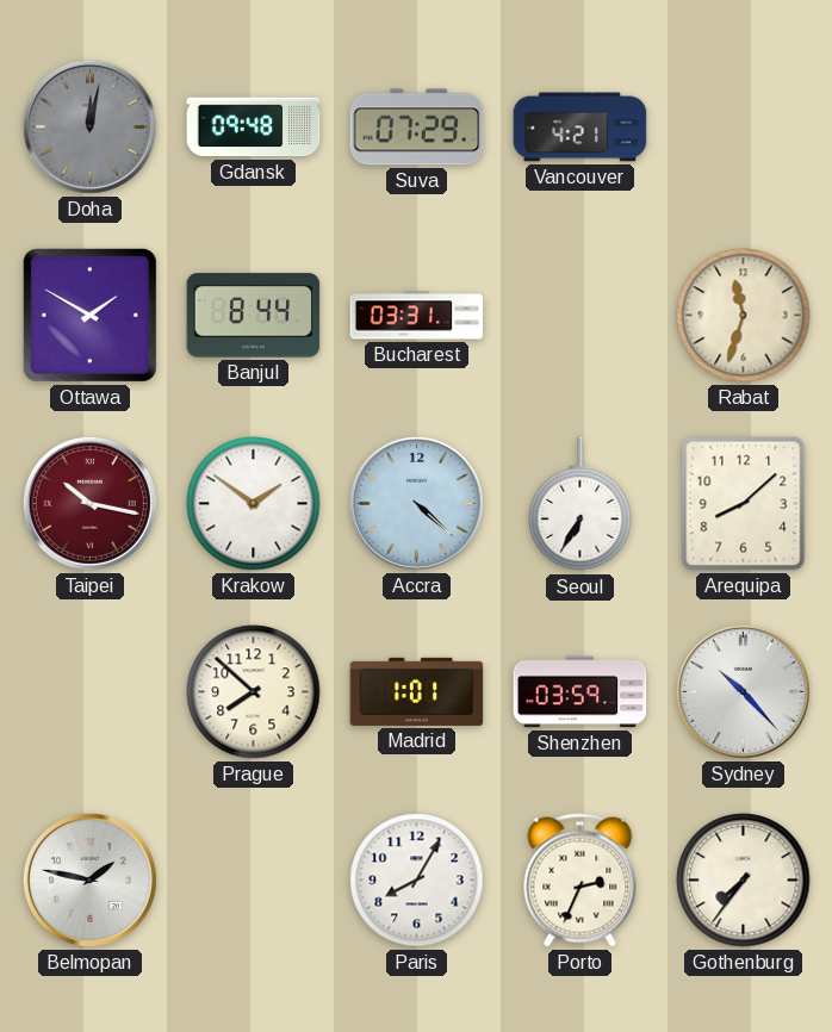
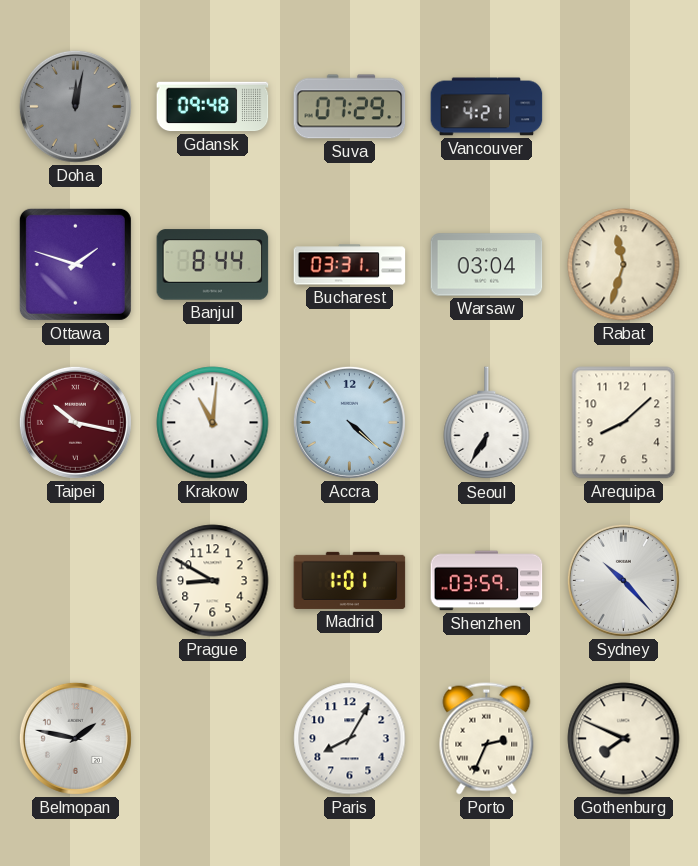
Ottawa: 1:50 -> 1:48 (75, 264)
Warsaw: none -> 03:04 (487, 265)
Krakow: 1:51 -> 11:01 (213, 423)
Prague: 7:52 -> 8:50 (213, 581)
Gothenburg: 7:36 -> 7:49 (624, 739)
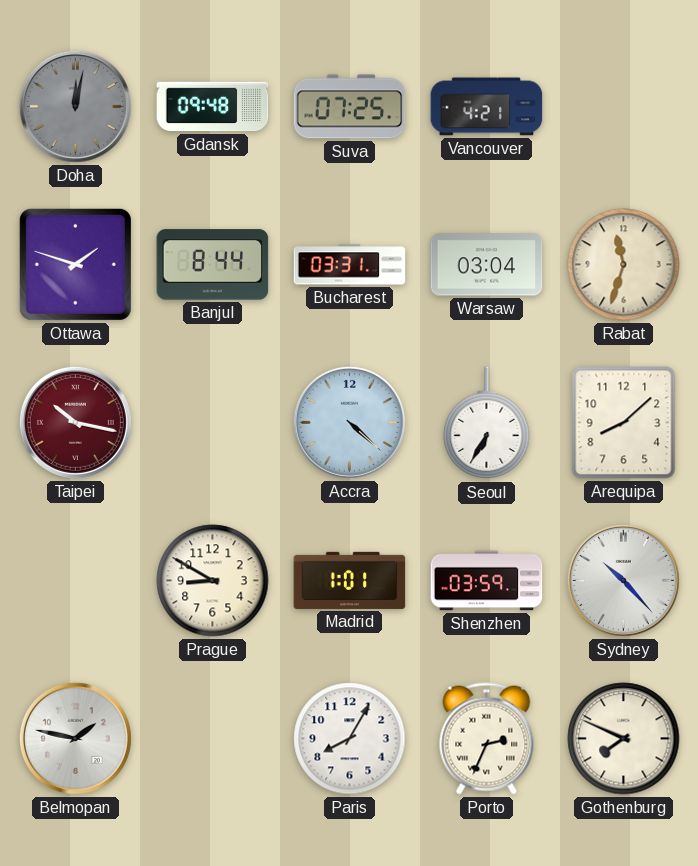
Suva: 07:29 -> 07:25 (350, 107)
Krakow: 11:01 -> none (213, 423)
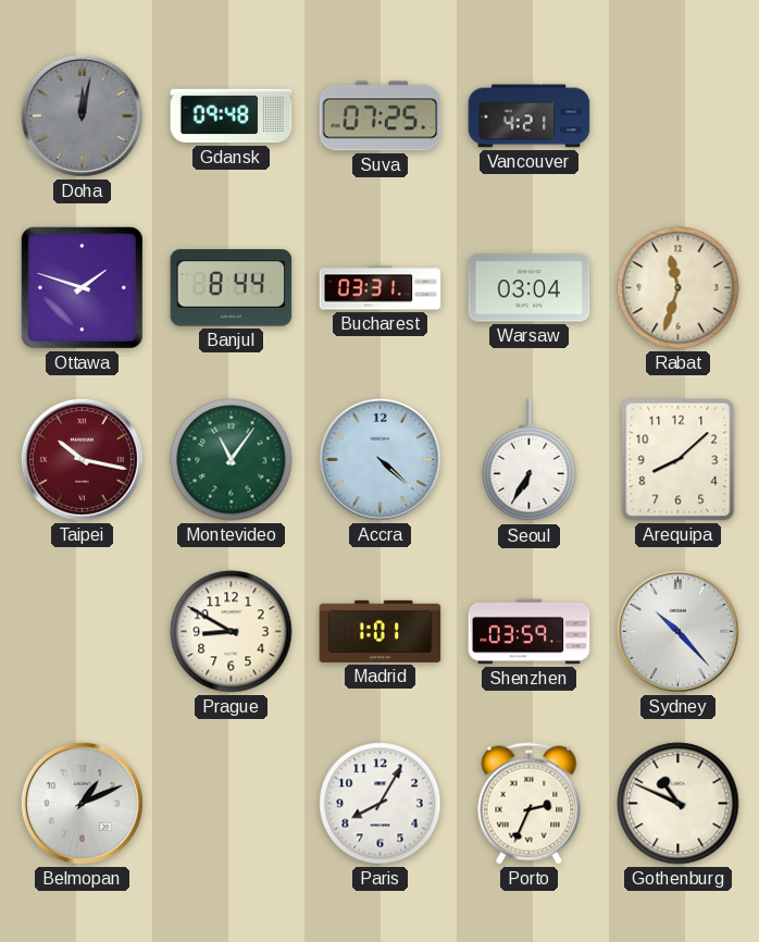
Montevideo: none -> 11:06 (232, 460)
Belmopan: 1:47 -> 1:11 (82, 803)
Gothenburg: 7:49 -> 10:49 (679, 804)
